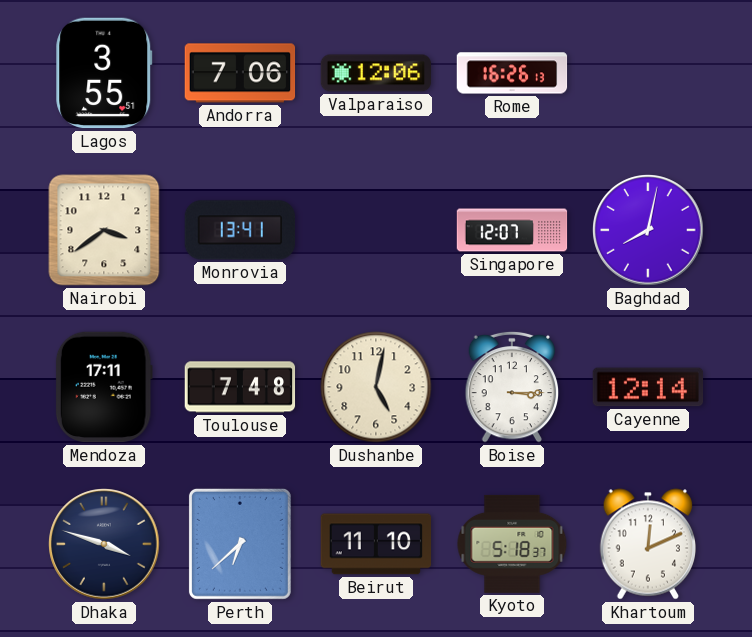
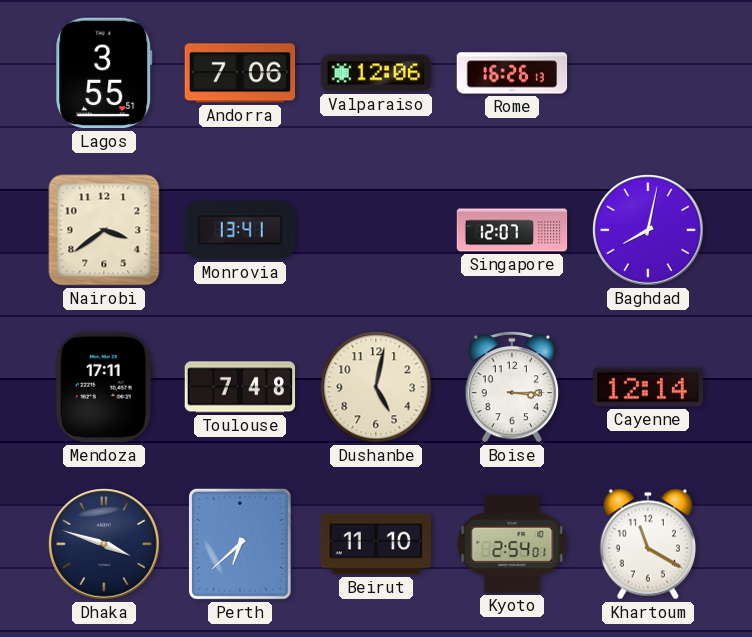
Kyoto: 5:18 -> 2:54 (512, 544)
Khartoum: 12:11 -> 11:20 (647, 544)
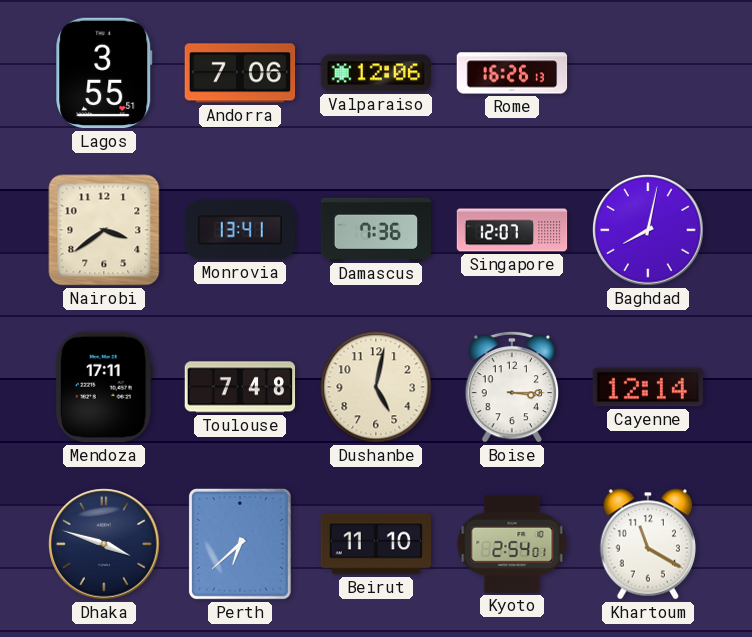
Damascus: none -> 7:36 (376, 229)
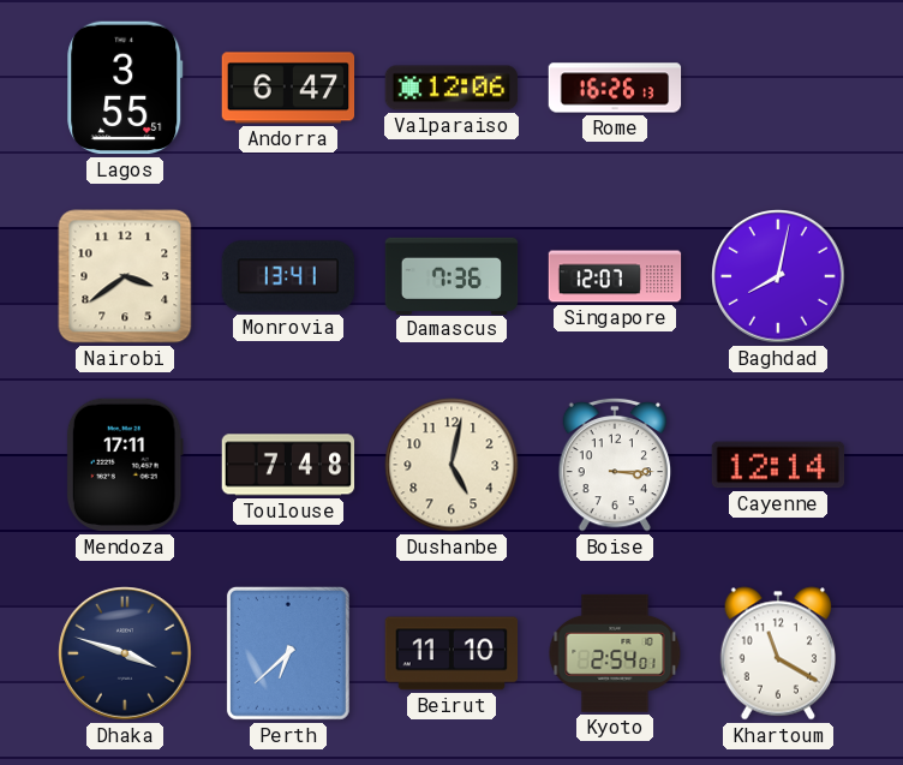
Andorra: 7:06 -> 6:47 (288, 88)
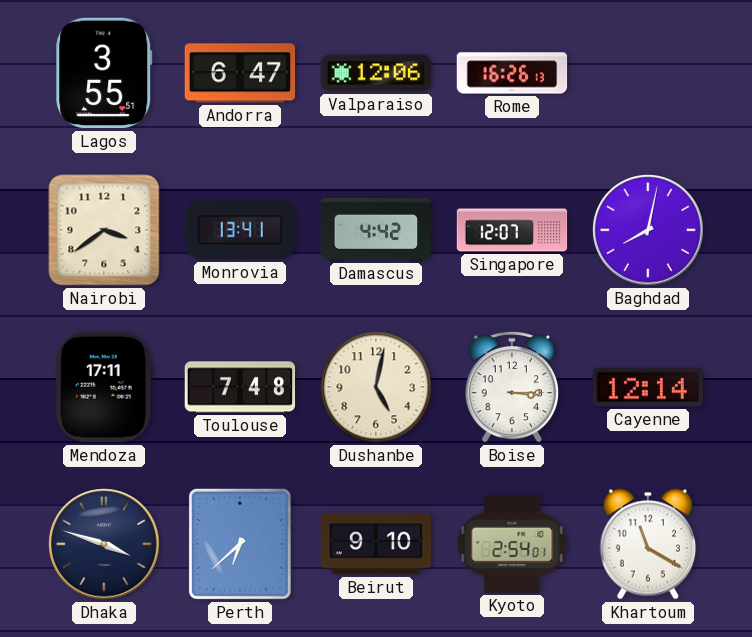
Damascus: 7:36 -> 4:42 (376, 229)
Beirut: 11:10 -> 9:10 (376, 544)
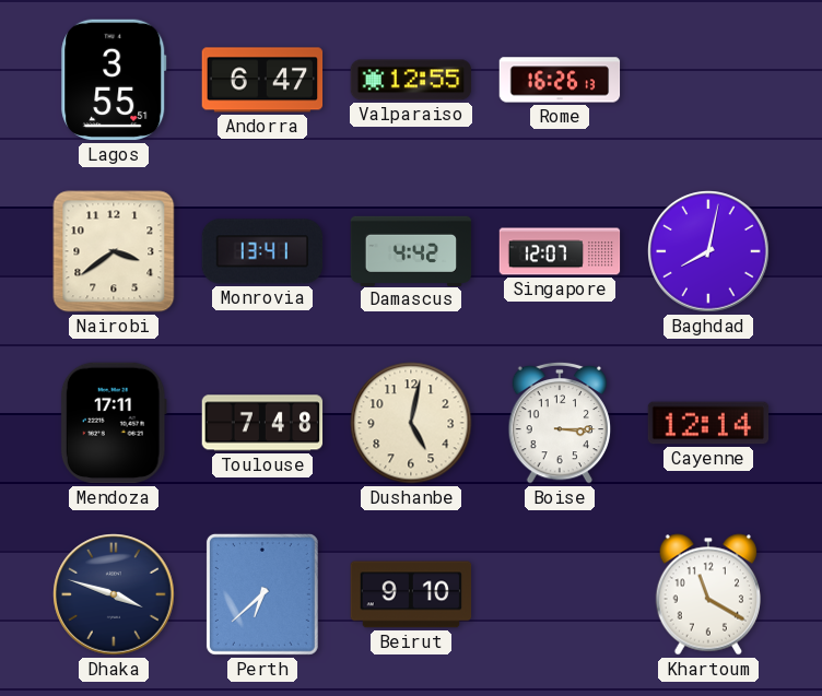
Valparaiso: 12:06 -> 12:55 (411, 80)
Kyoto: 2:54 -> none (512, 544)
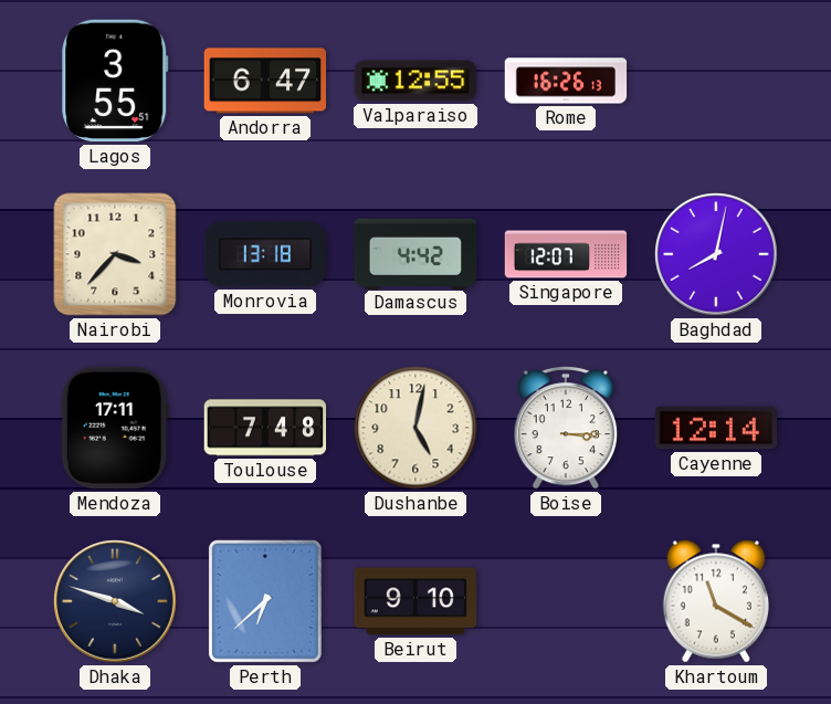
Nairobi: 3:39 -> 3:37 (115, 254)
Monrovia: 13:41 -> 13:18 (265, 254)
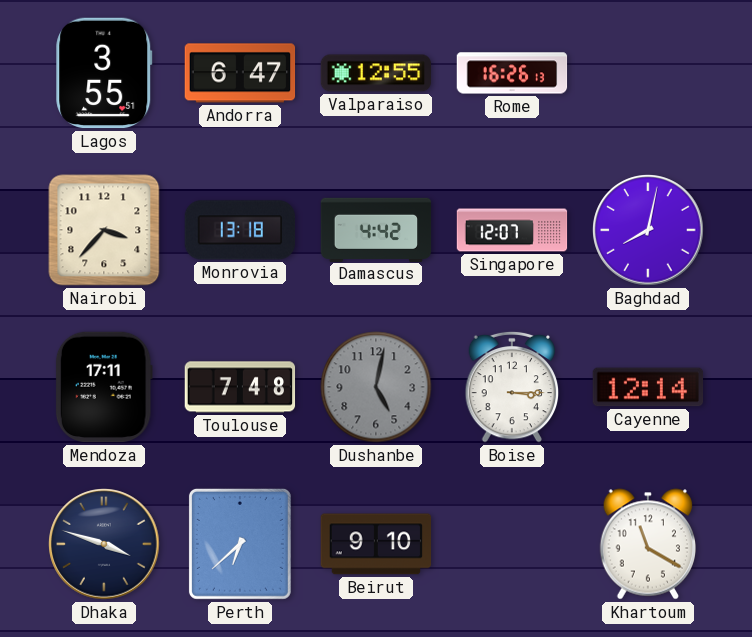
Dushanbe dial: cream -> grey (376, 387)
